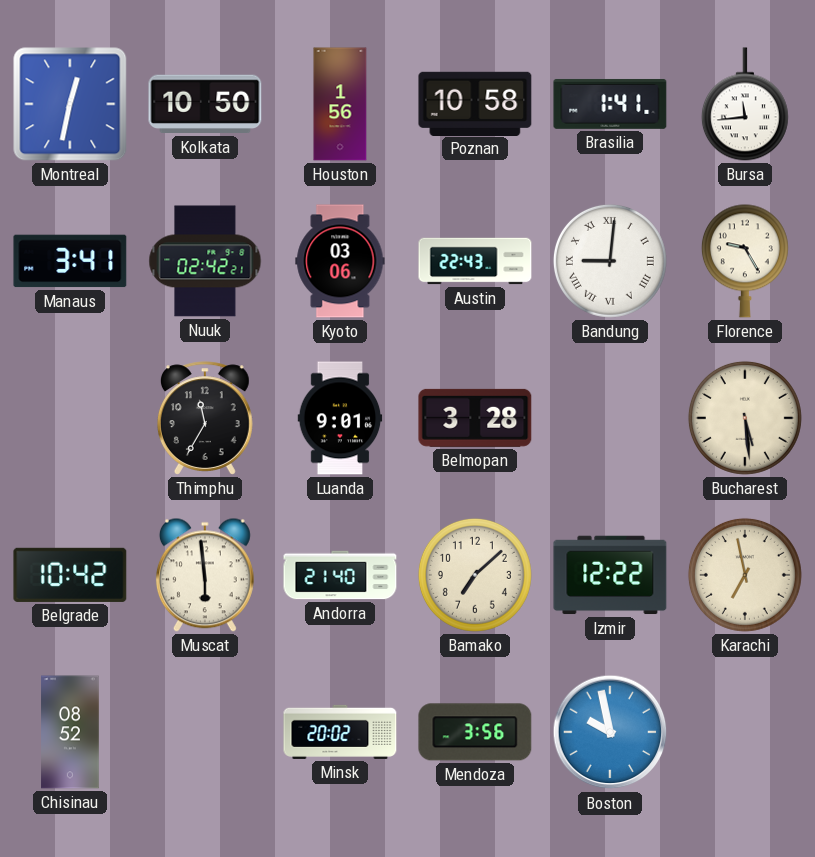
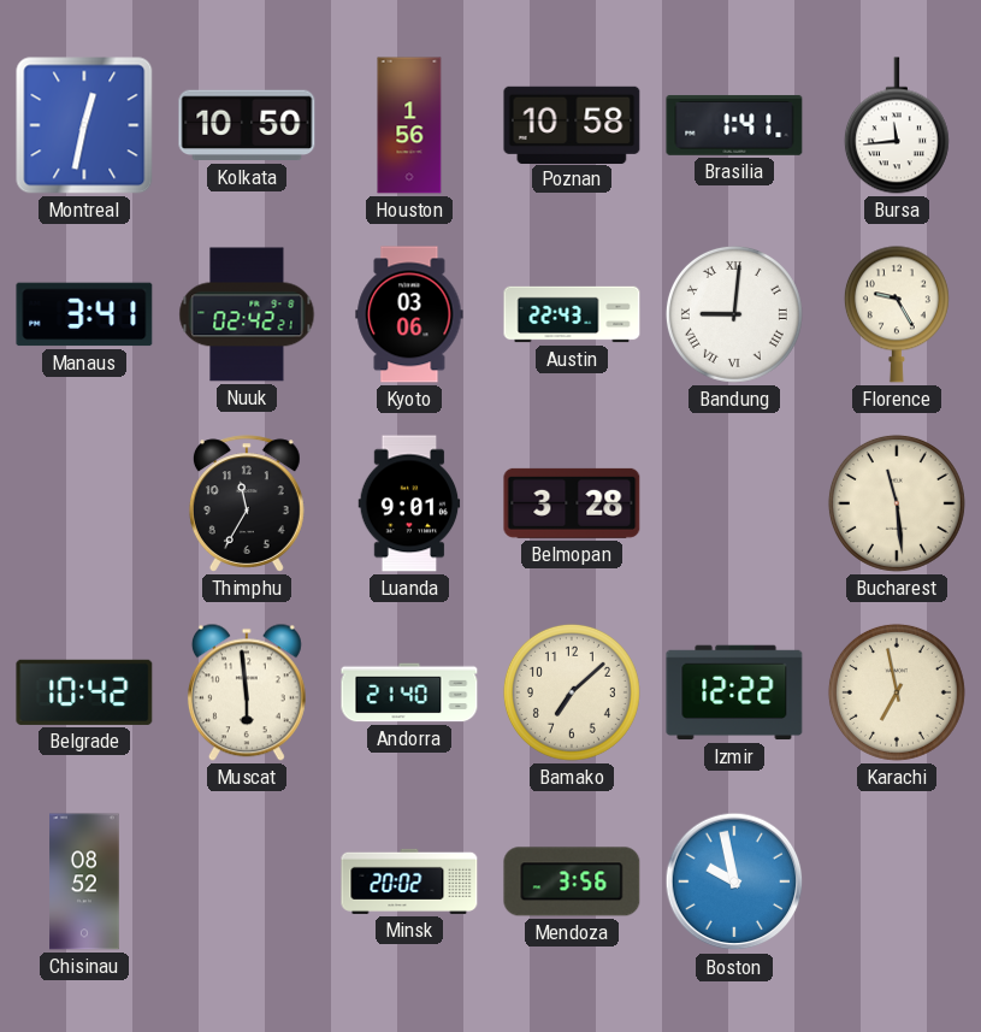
Bucharest: 5:29 -> 11:29 (897, 503)
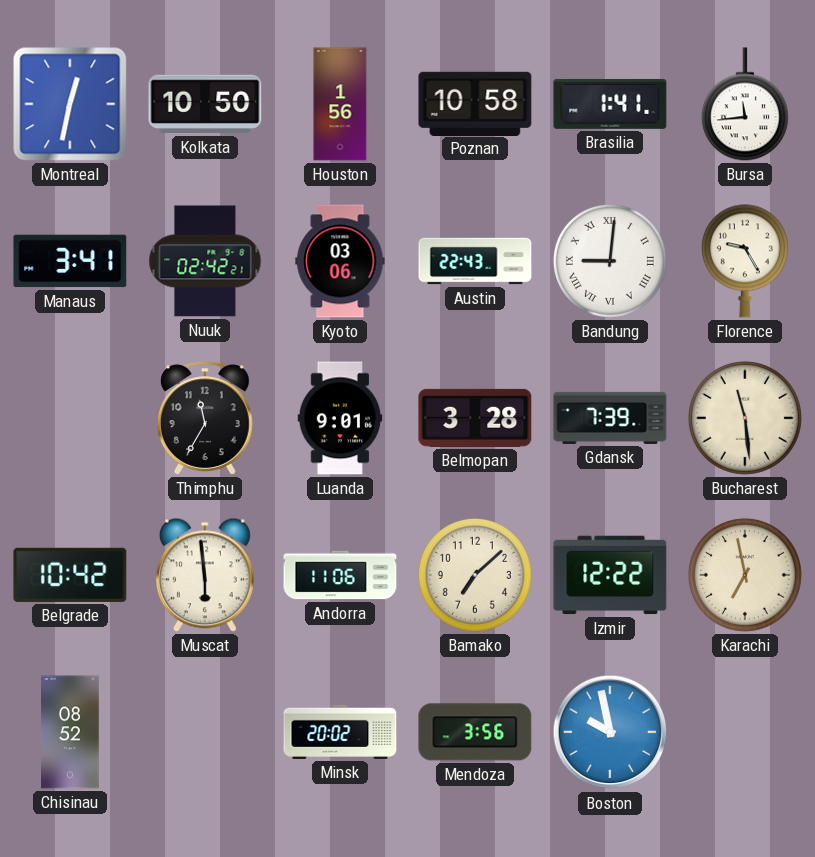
Gdansk: none -> 7:39 (610, 418)
Andorra: 21:40 -> 11:06 (340, 575)
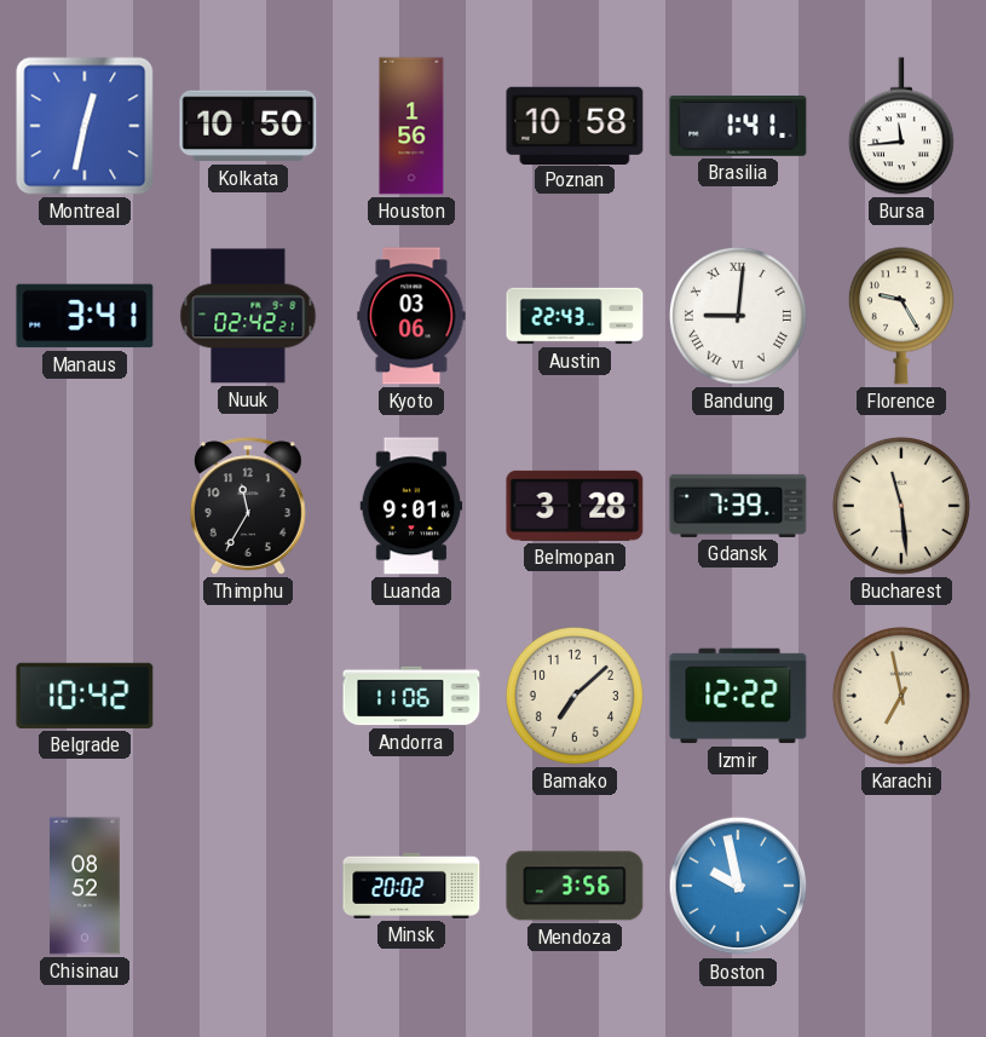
Muscat: 5:59 -> none (205, 575)
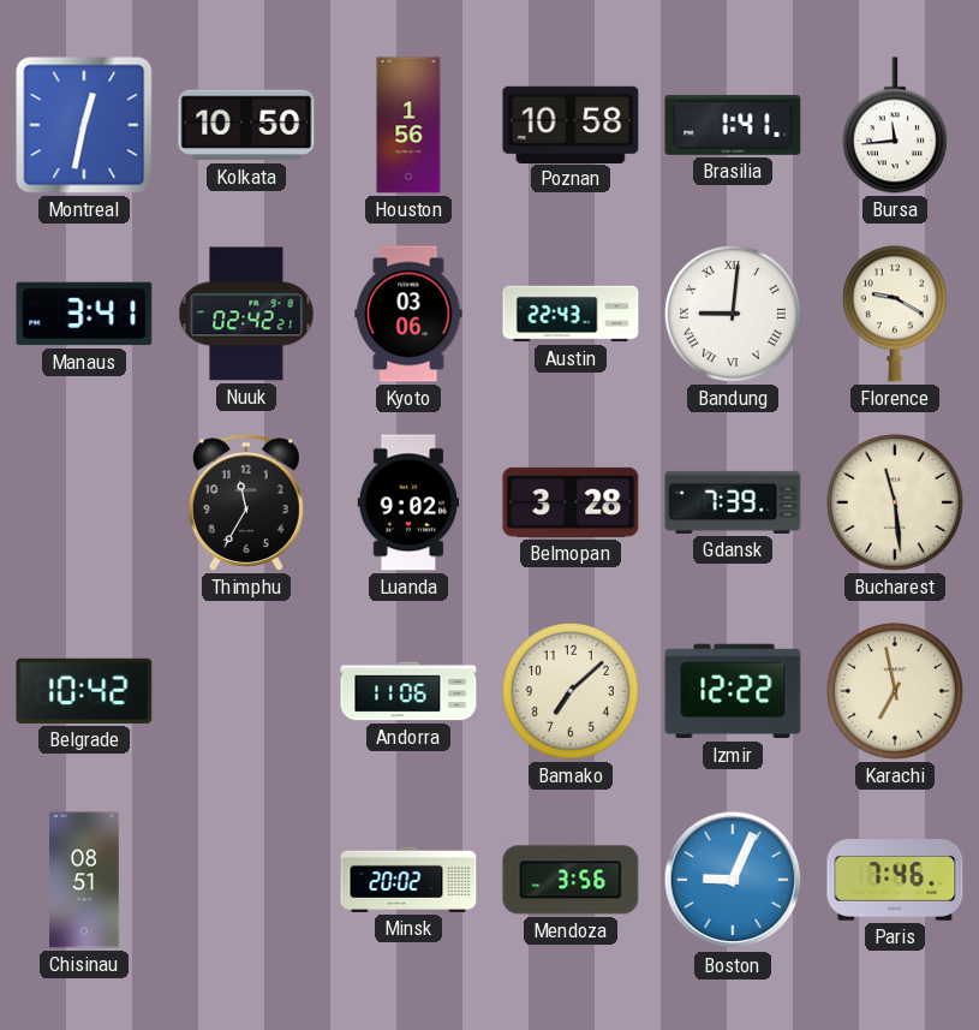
Florence: 9:25 -> 9:20 (895, 314)
Luanda: 9:01 -> 9:02 (408, 502)
Chisinau: 08:52 -> 08:51 (84, 880)
Boston: 9:58 -> 9:04 (733, 880)
Paris: none -> 7:46 (895, 881)
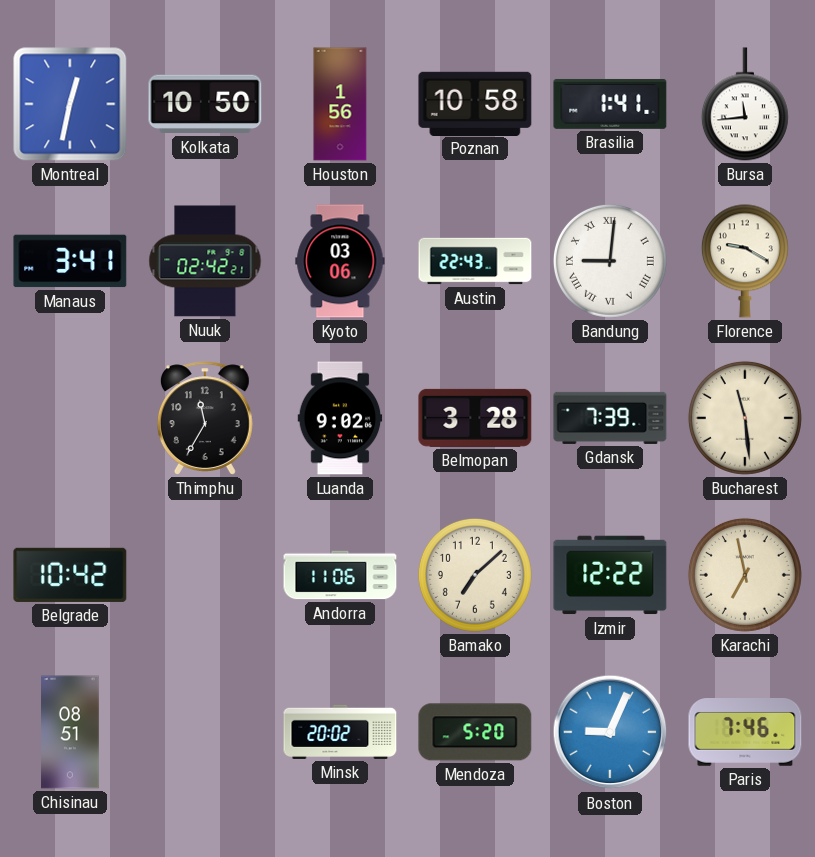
Mendoza: 3:56 -> 5:20 (475, 732)
